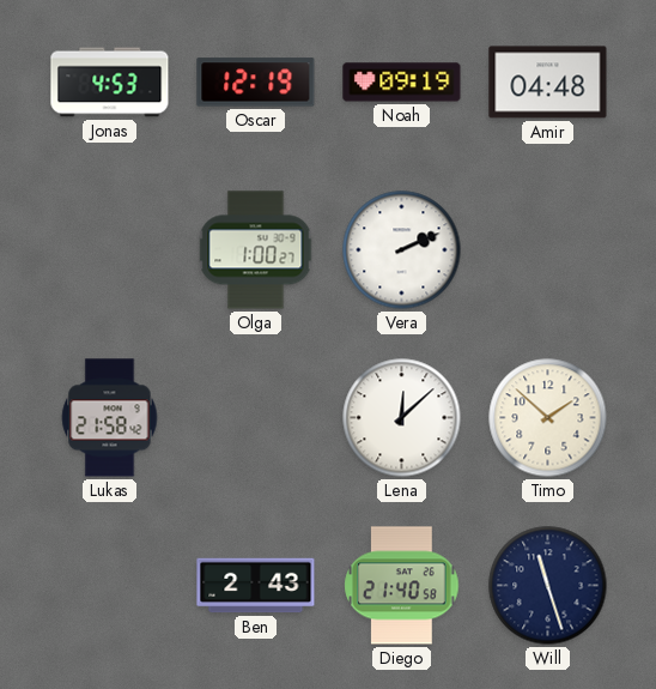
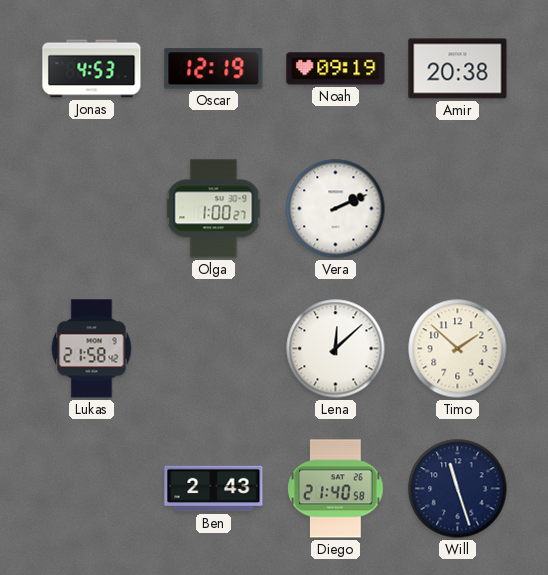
Amir: 04:48 -> 20:38 (458, 69)
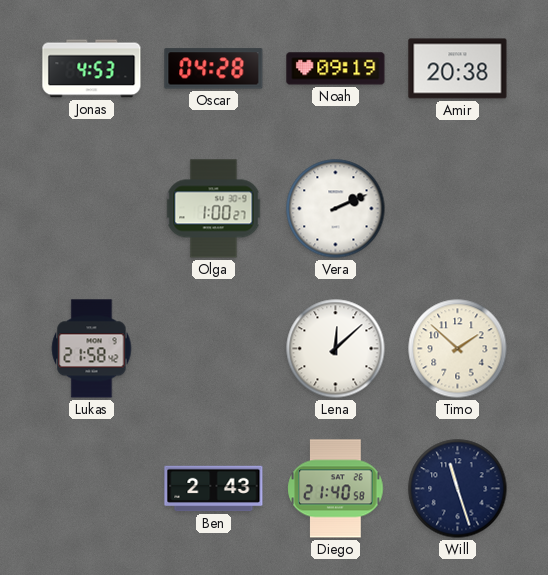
Oscar: 12:19 -> 04:28 (214, 69)
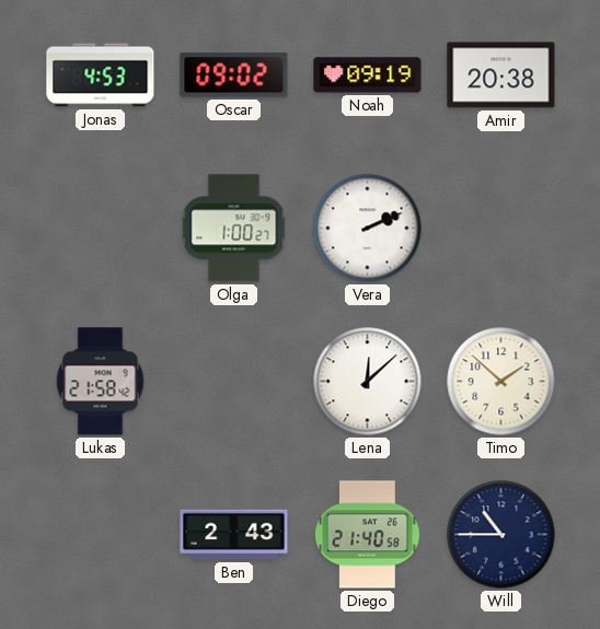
Oscar: 04:28 -> 09:02 (234, 75)
Will: 11:27 -> 10:45 (501, 535)
